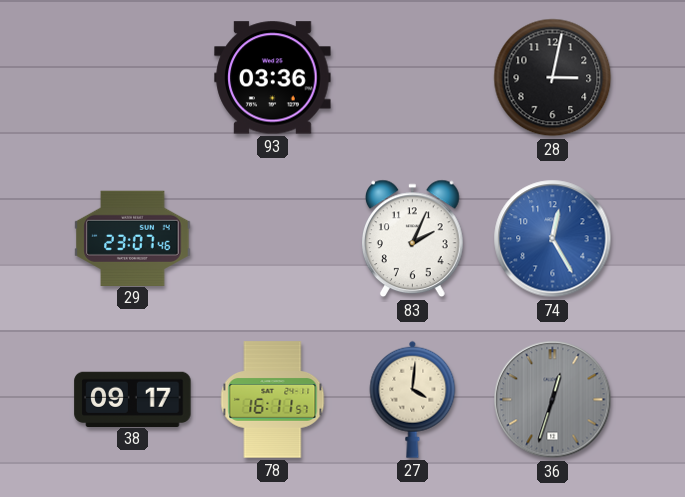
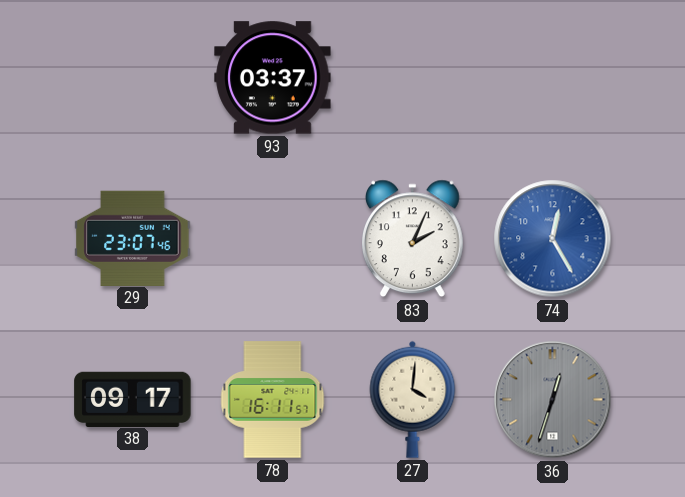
93: 03:36 -> 03:37 (273, 78)
28: 3:02 -> none (553, 78)
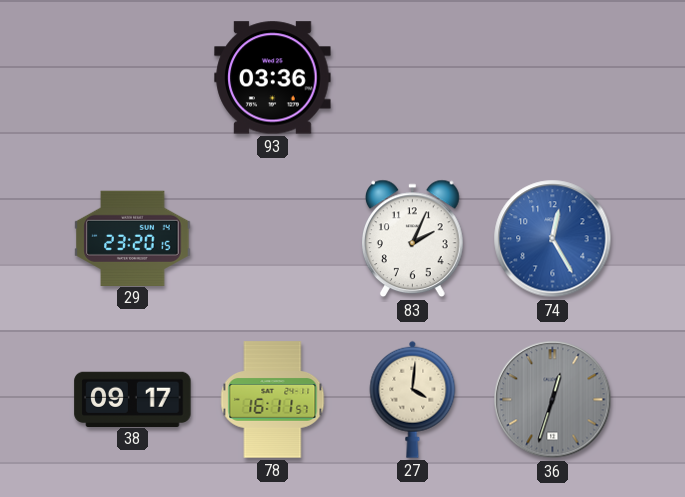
93: 03:37 -> 03:36 (273, 78)
29: 23:07 -> 23:20 (133, 238)
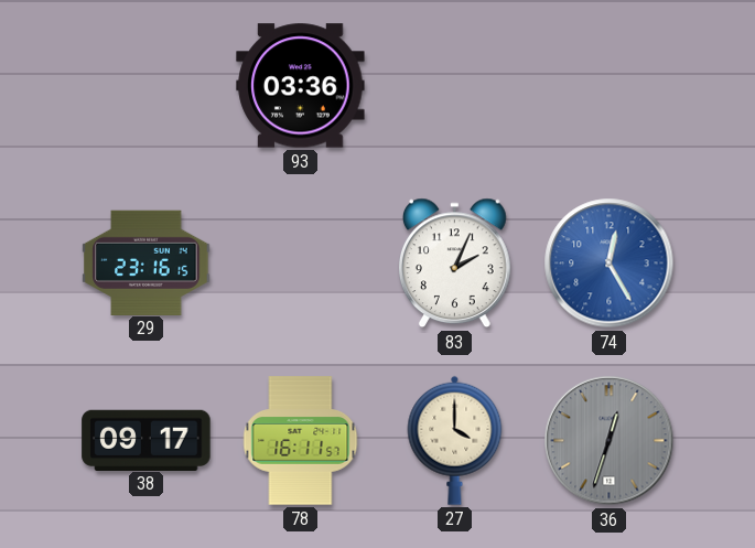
29: 23:20 -> 23:16 (147, 262)
27: 4:01 -> 4:00 (455, 440)
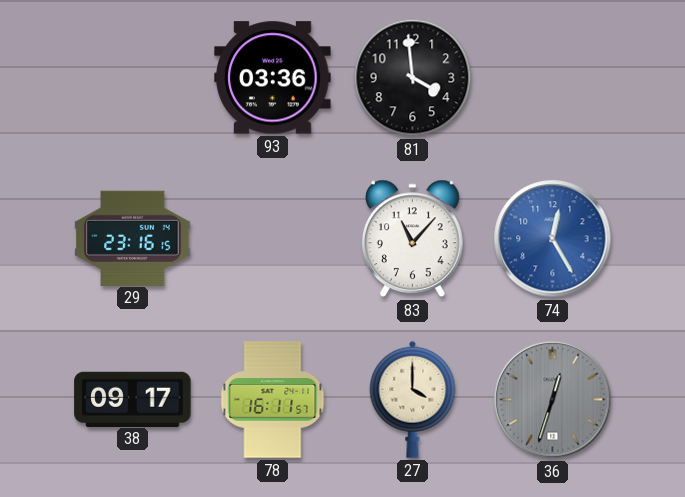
81: none -> 3:59 (413, 78)
83: 2:04 -> 11:07 (413, 239)
